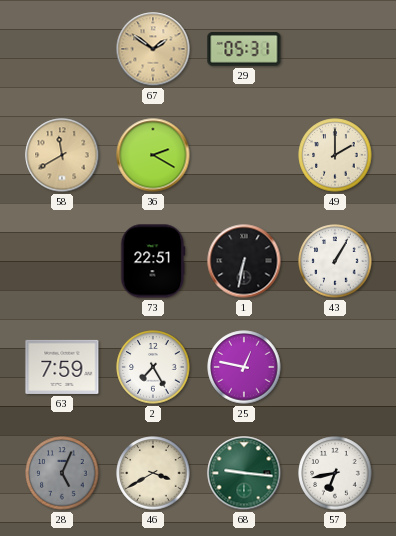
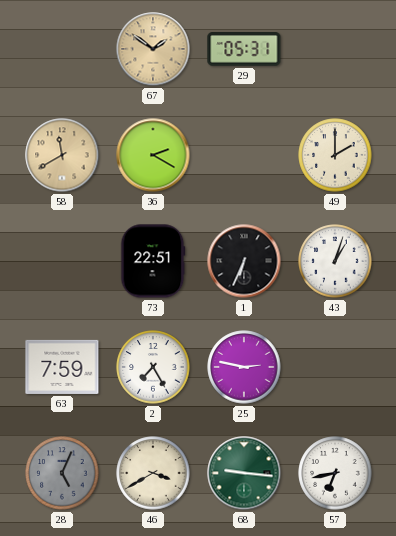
1: 6:32 -> 6:34 (244, 261)
43: 1:05 -> 1:03 (335, 261)
25: 12:47 -> 2:47 (244, 367)
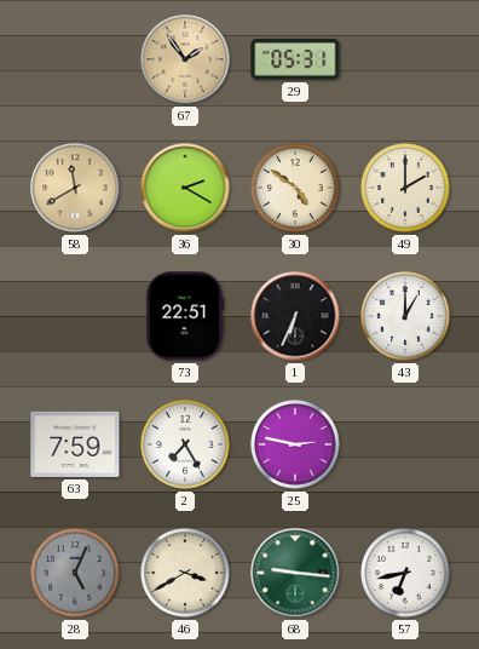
67: 1:51 -> 1:54 (185, 59)
30: none -> 4:51 (295, 188)
43: 1:03 -> 1:00 (405, 316)
